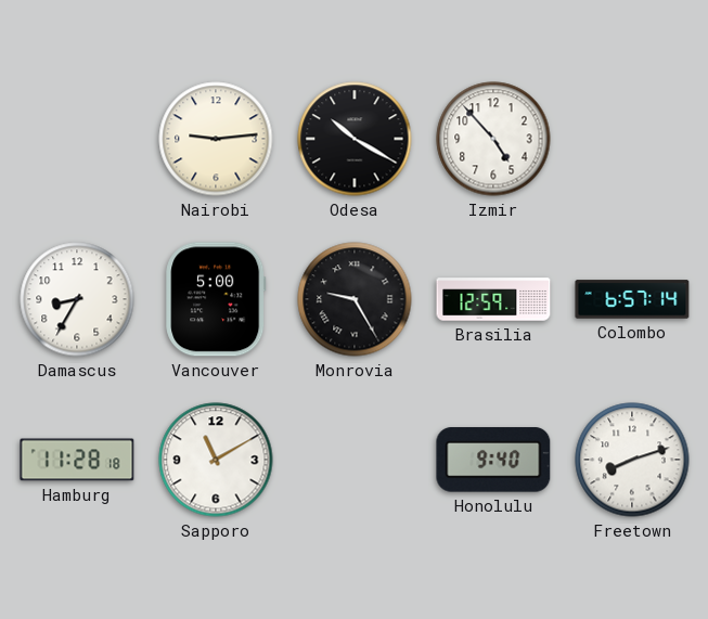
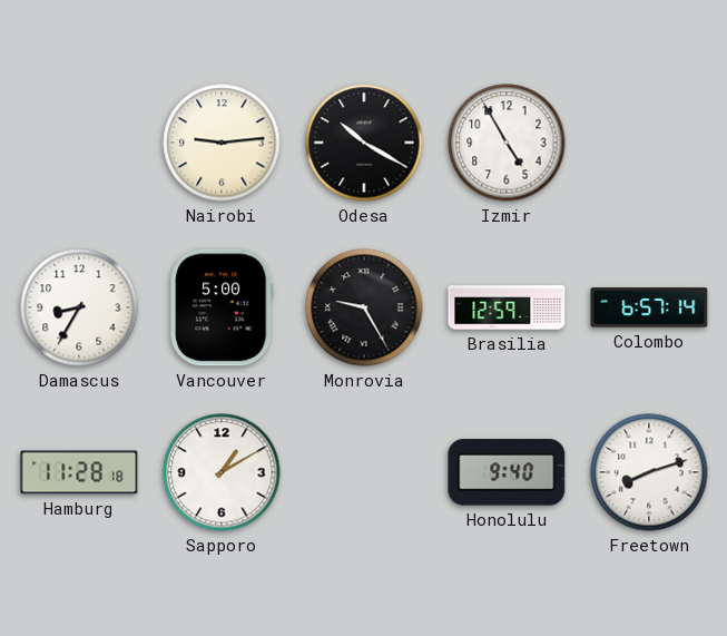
Izmir: 4:53 -> 4:55 (507, 143)
Sapporo: 11:10 -> 1:10 (222, 472)
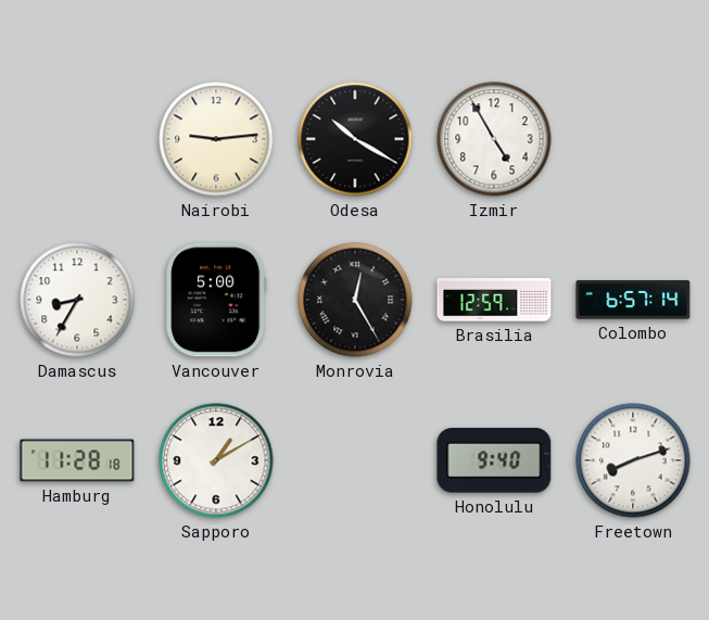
Monrovia: 9:25 -> 12:25 (355, 300)
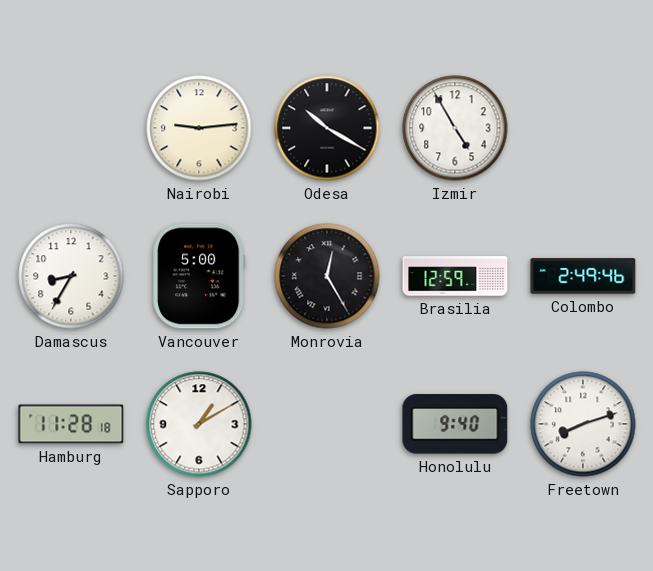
Colombo: 6:57 -> 2:49 (583, 276)
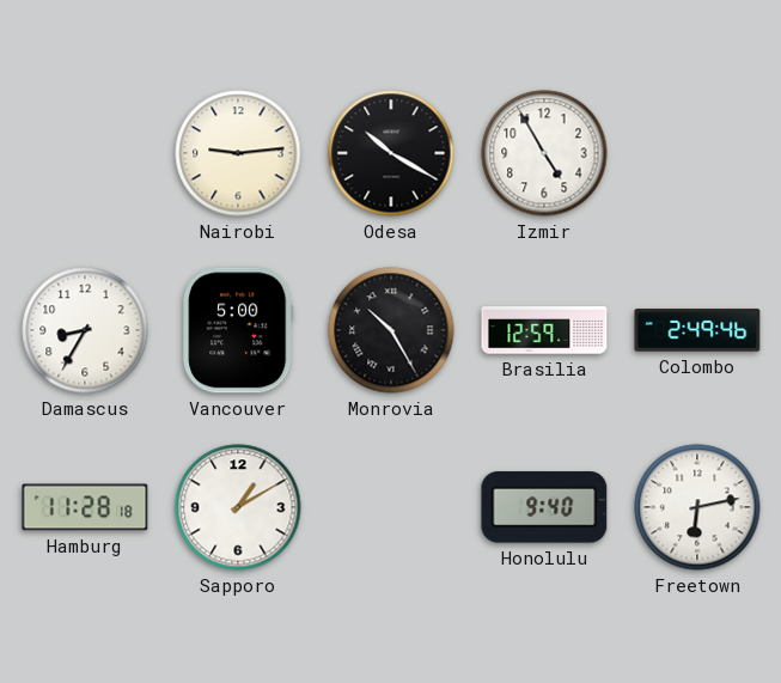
Monrovia: 12:25 -> 10:25 (391, 330)
Freetown: 8:12 -> 6:13 (697, 507)
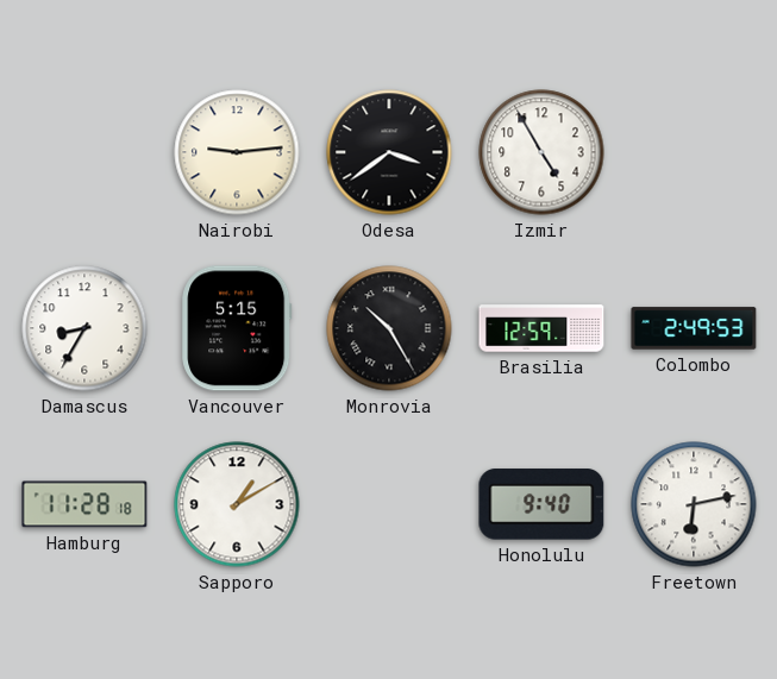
Odesa: 10:20 -> 3:39 (389, 152)
Vancouver: 5:00 -> 5:15 (237, 328)
Colombo: 2:49:46 -> 2:49:53 (694, 328)
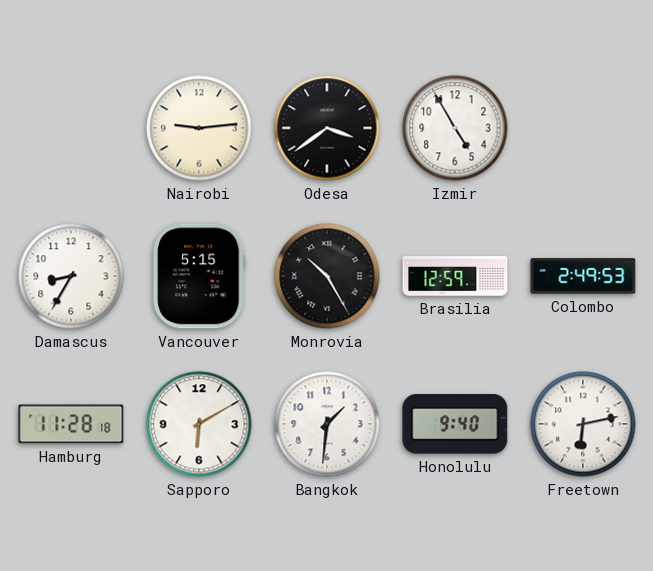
Sapporo: 1:10 -> 6:10 (199, 424)
Bangkok: none -> 1:31 (327, 424)
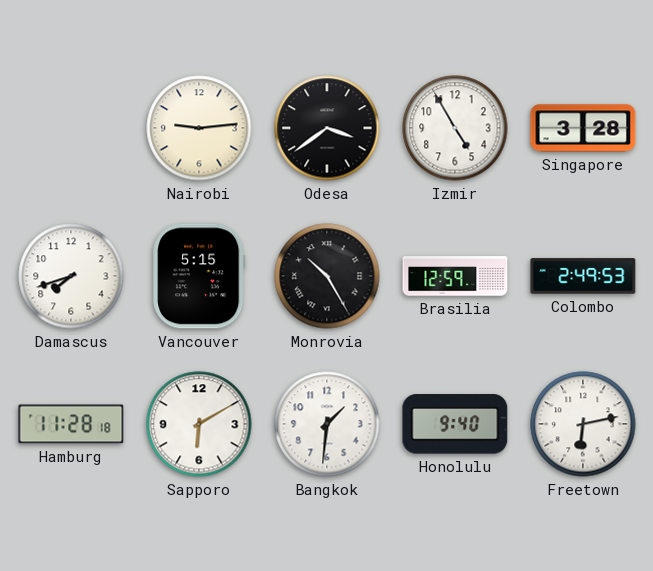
Singapore: none -> 3:28 (583, 128)
Damascus: 8:35 -> 7:42 (71, 276)
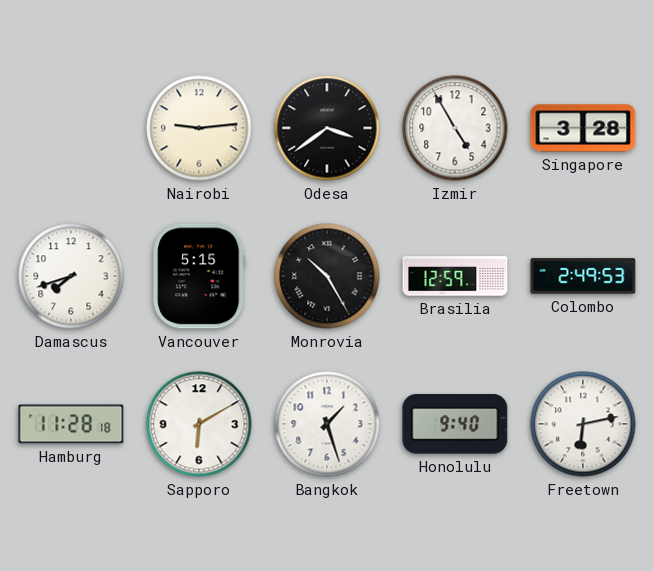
Bangkok: 1:31 -> 1:27 (327, 424)
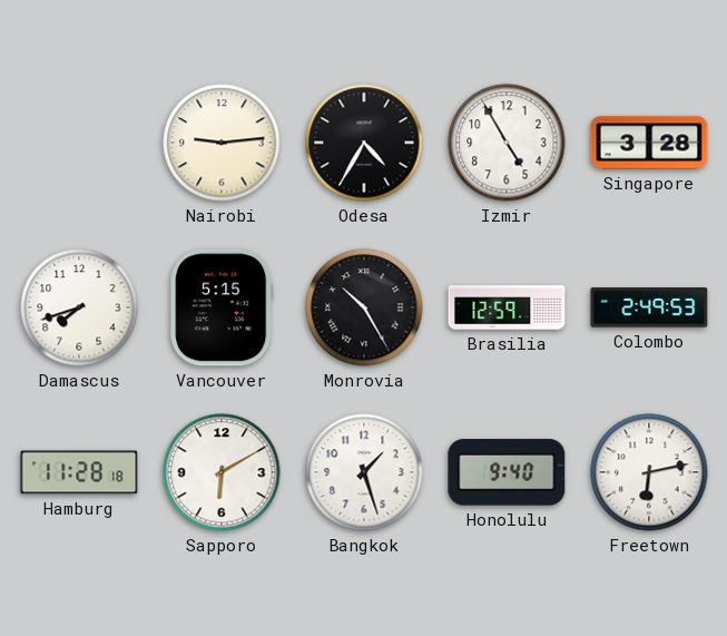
Odesa: 3:39 -> 4:35 (364, 143)
